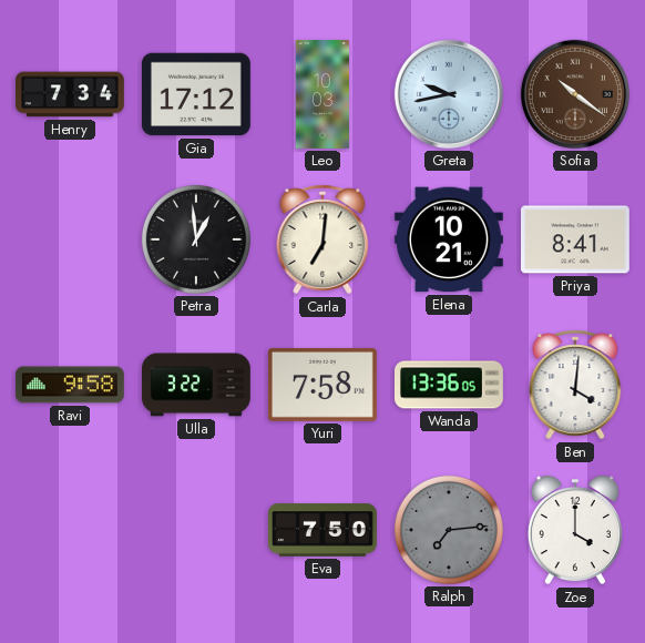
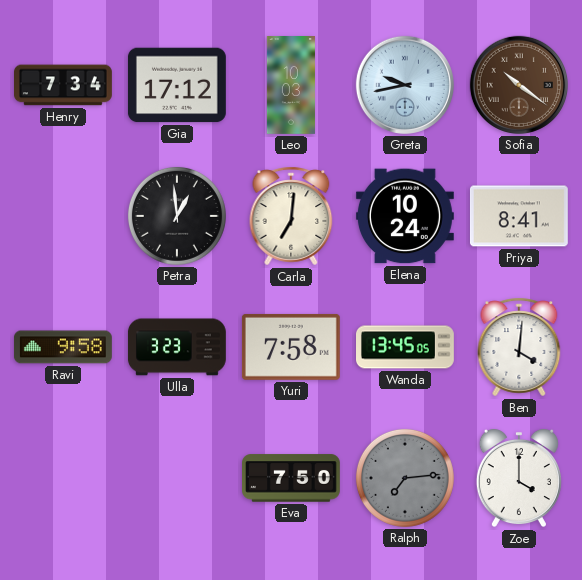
Elena: 10:21 -> 10:24 (405, 216)
Ulla: 3:22 -> 3:23 (177, 347)
Wanda: 13:36 -> 13:45 (406, 347)
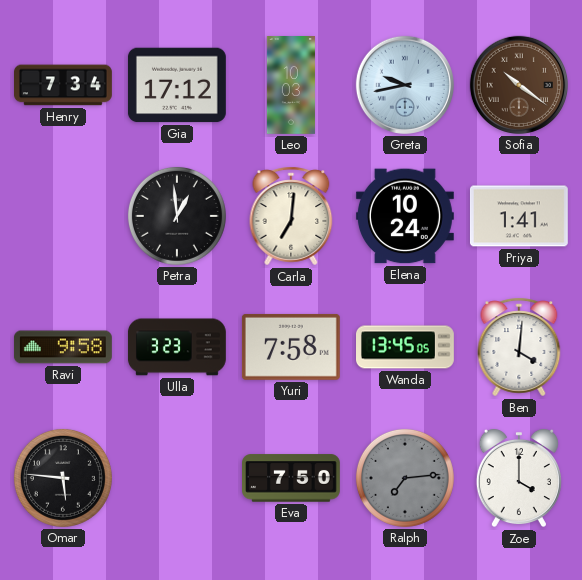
Priya: 8:41 -> 1:41 (519, 216)
Omar: none -> 5:46 (63, 478)
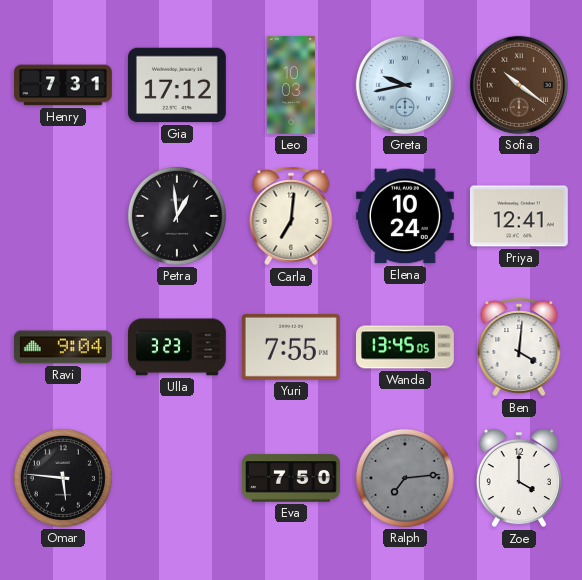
Henry: 7:34 -> 7:31 (64, 85)
Priya: 1:41 -> 12:41 (519, 216)
Ravi: 9:58 -> 9:04 (63, 347)
Yuri: 7:58 -> 7:55 (291, 347)
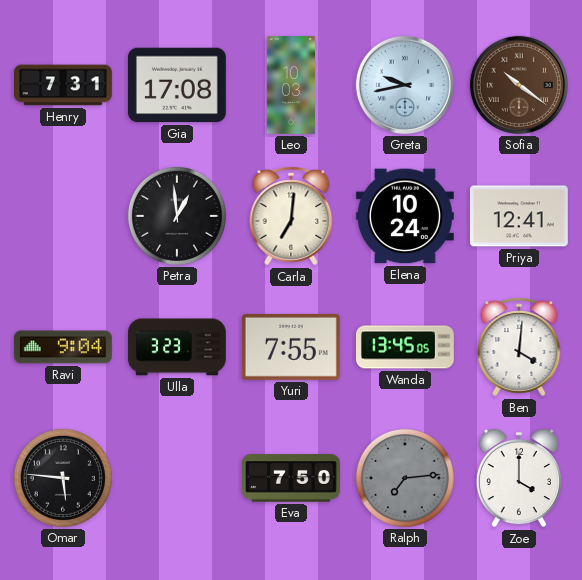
Gia: 17:12 -> 17:08 (177, 85)
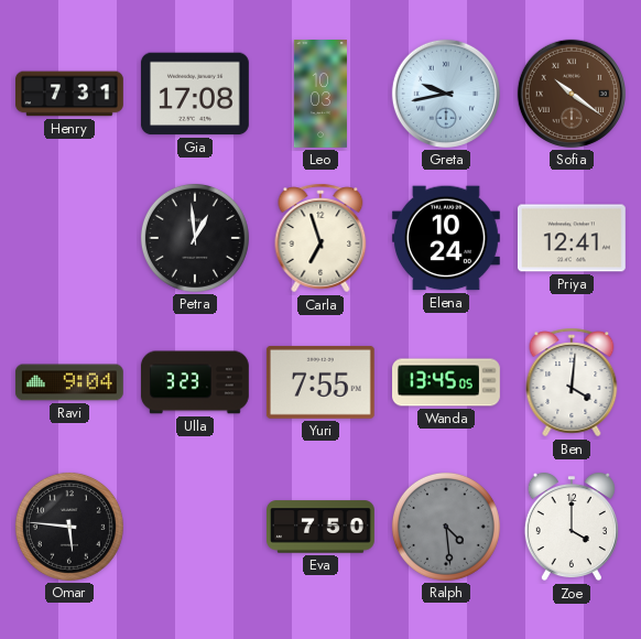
Carla: 7:01 -> 6:57 (320, 238)
Ralph: 7:14 -> 4:29 (446, 527)
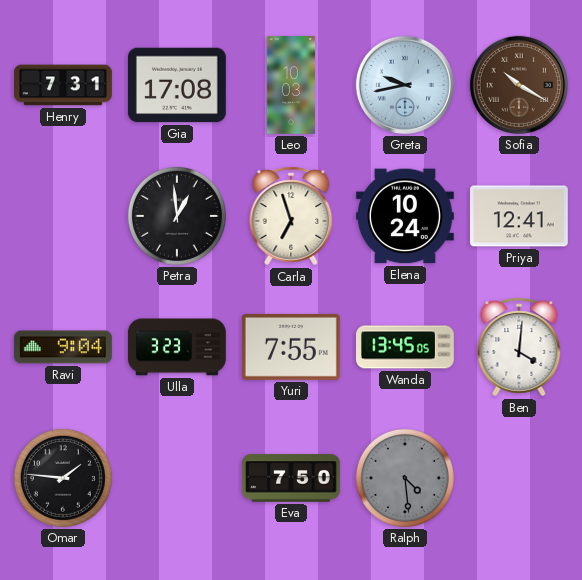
Sofia: 10:21 -> 10:20 (519, 85)
Omar: 5:46 -> 1:46 (63, 478)
Zoe: 4:00 -> none (572, 527)
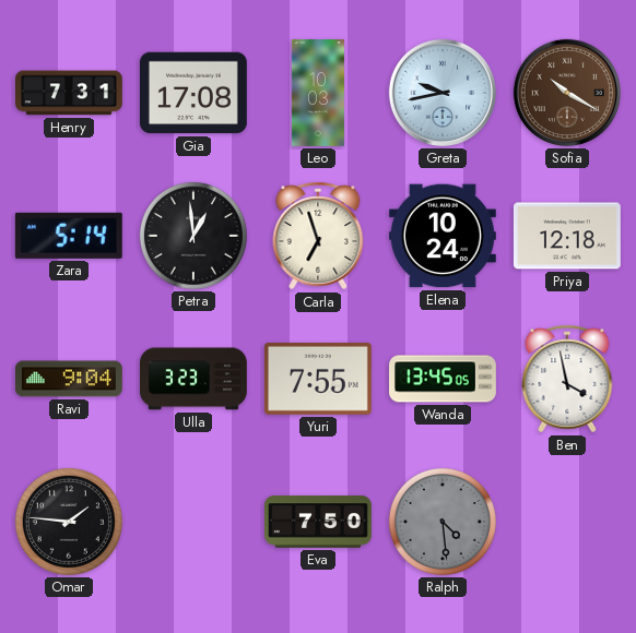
Zara: none -> 5:14 (69, 236)
Priya: 12:41 -> 12:18 (567, 236)
Ben: 4:01 -> 3:58 (567, 379)
